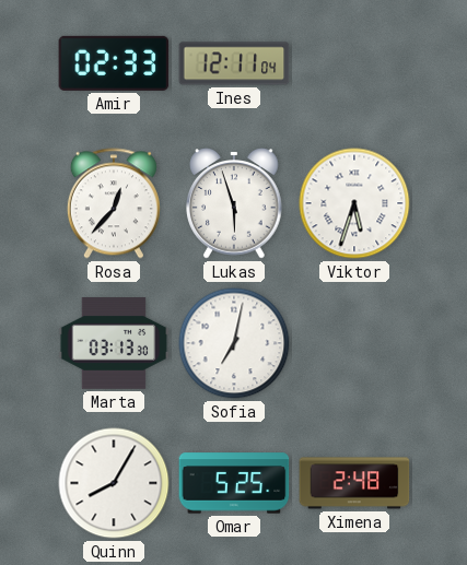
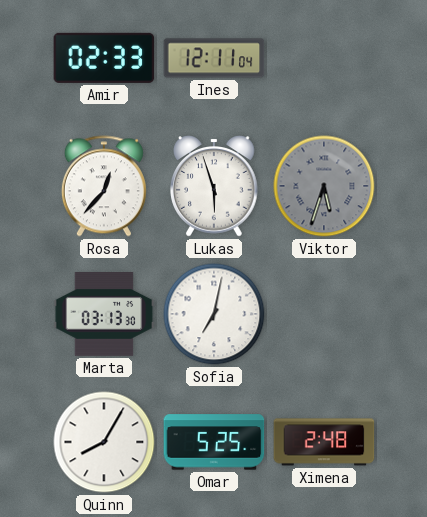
Viktor dial: white -> grey (324, 186)
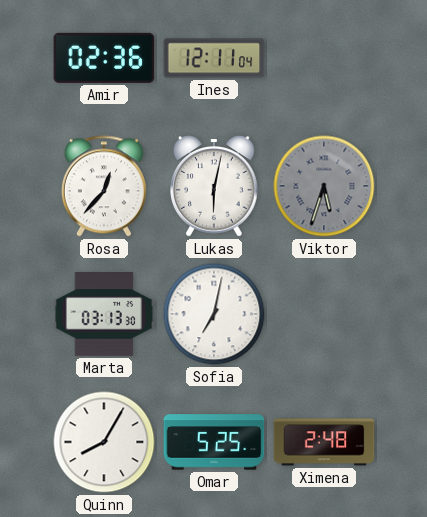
Amir: 02:33 -> 02:36 (104, 58)
Lukas: 5:57 -> 6:02 (214, 186)
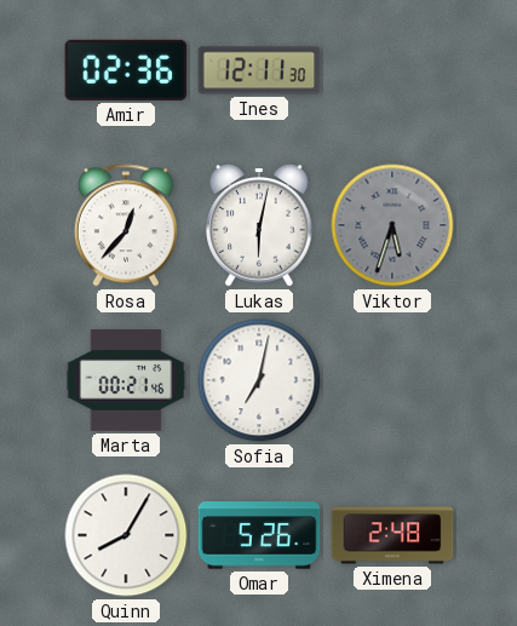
Ines: 12:11:04 -> 12:11:30 (259, 70)
Marta: 03:13 -> 00:21 (126, 381)
Omar: 5:25 -> 5:26 (259, 535)
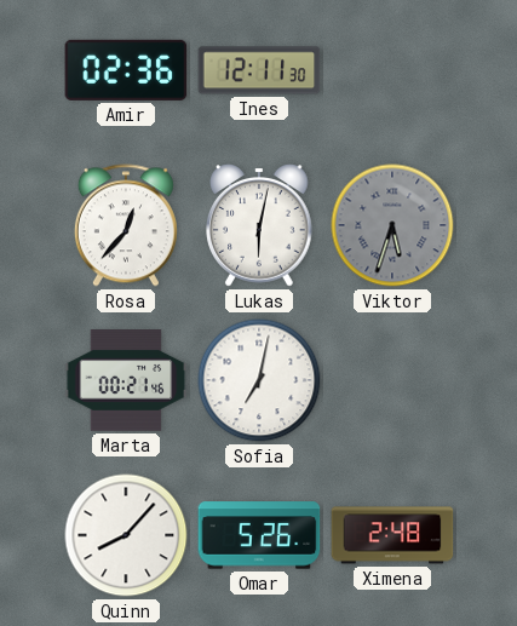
Quinn: 8:05 -> 8:07 (126, 535)
